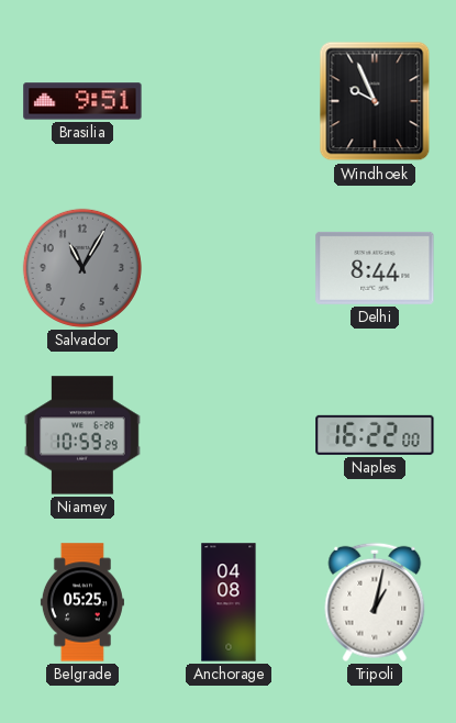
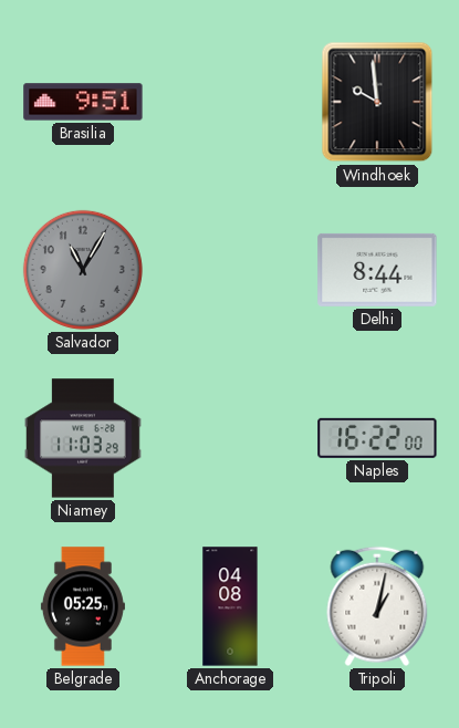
Windhoek: 9:56 -> 9:59 (377, 102)
Niamey: 10:59 -> 11:03 (83, 438)
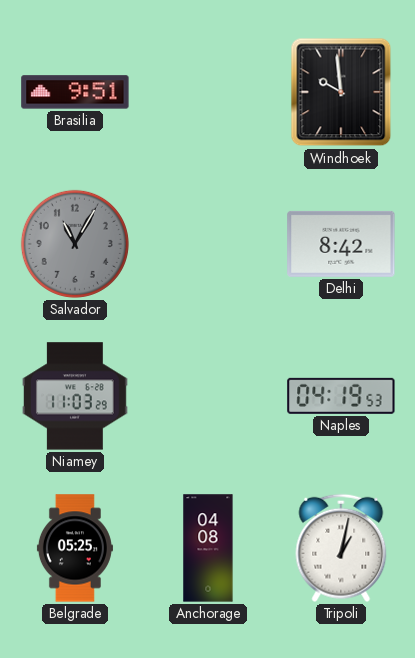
Delhi: 8:44 -> 8:42 (341, 244)
Naples: 16:22 -> 04:19 (341, 396)
